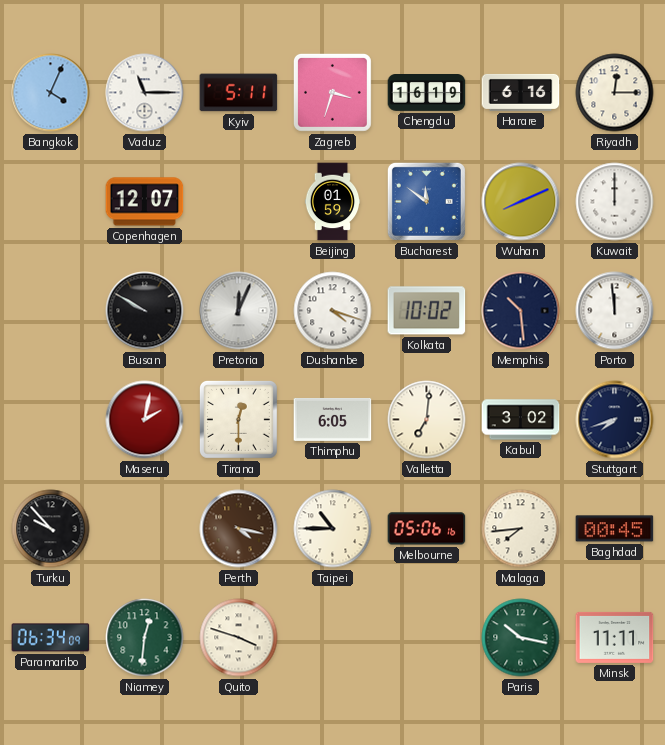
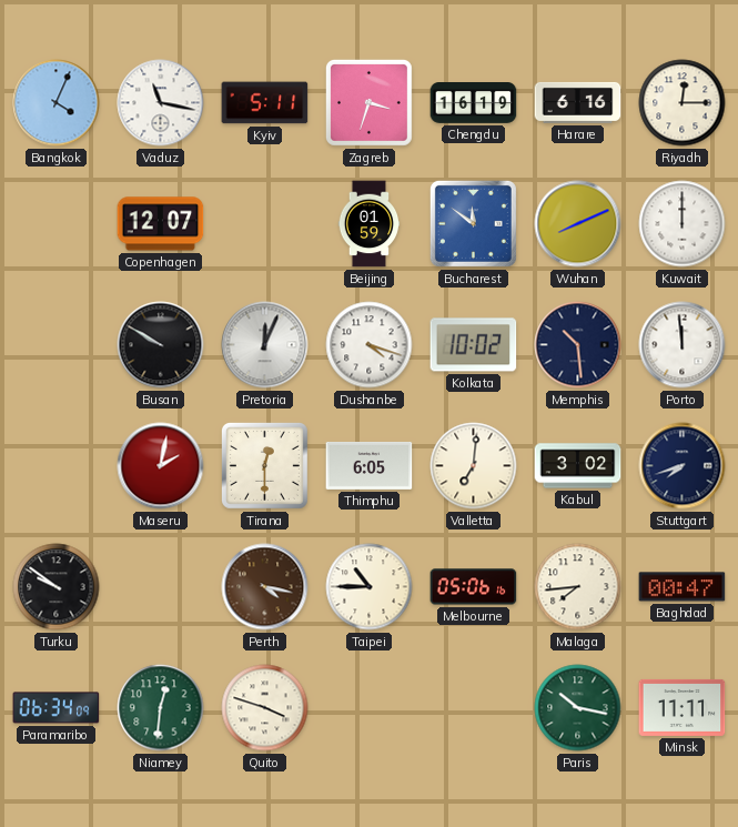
Vaduz: 11:15 -> 11:17 (161, 103)
Turku: 9:53 -> 9:51 (57, 587)
Baghdad: 00:45 -> 00:47 (683, 587)
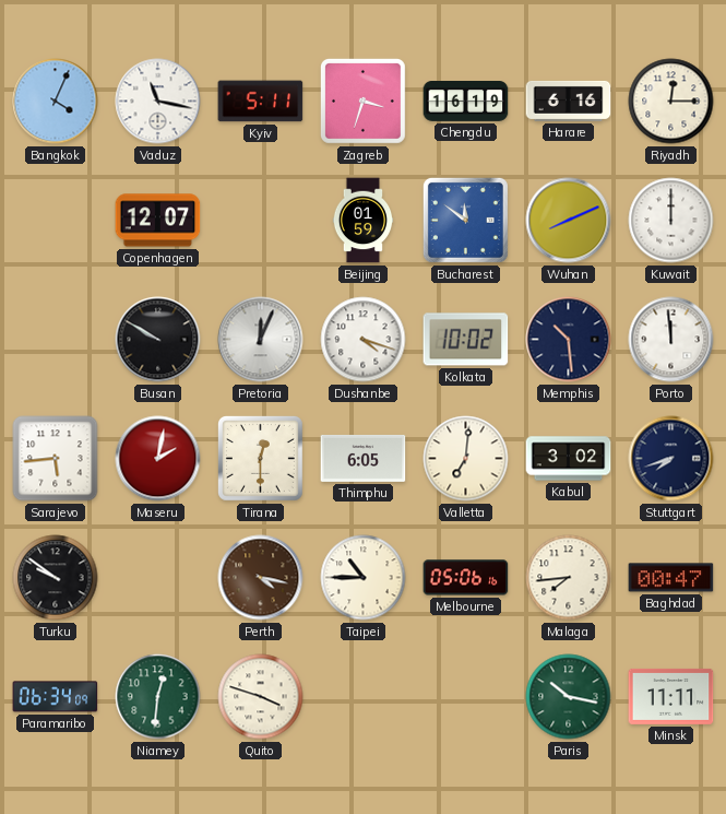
Sarajevo: none -> 5:44 (56, 459)
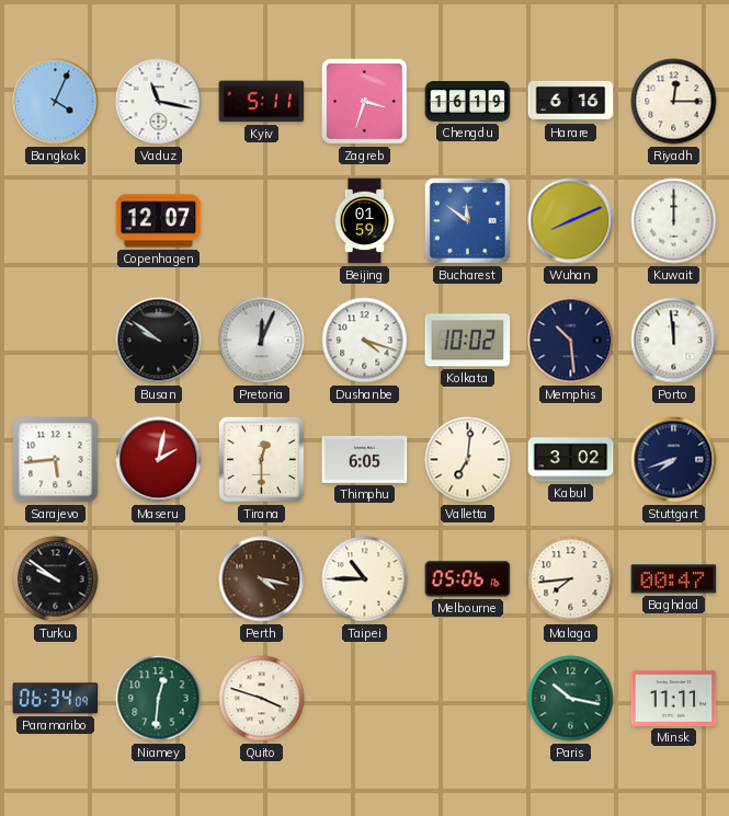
Busan: 9:50 -> 9:51 (159, 341)
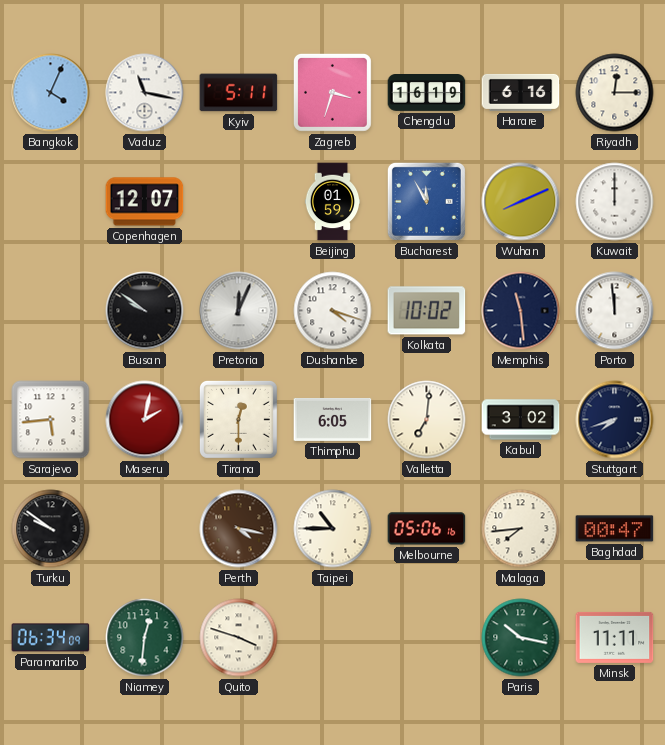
Bucharest: 11:51 -> 11:55 (426, 201)
Memphis: 10:29 -> 11:29 (521, 311)
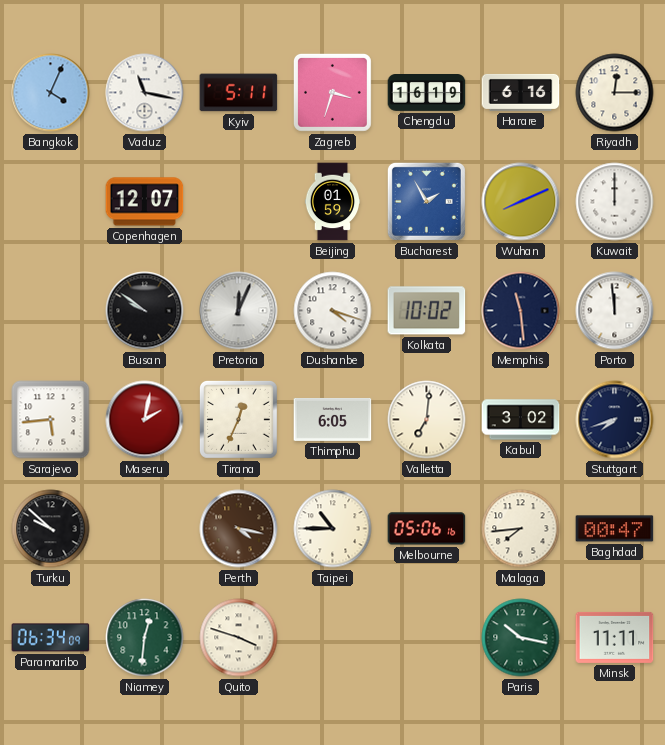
Bucharest: 11:55 -> 1:55 (426, 201)
Tirana: 12:30 -> 12:34 (238, 419)
Turku: 9:51 -> 9:52 (51, 529)
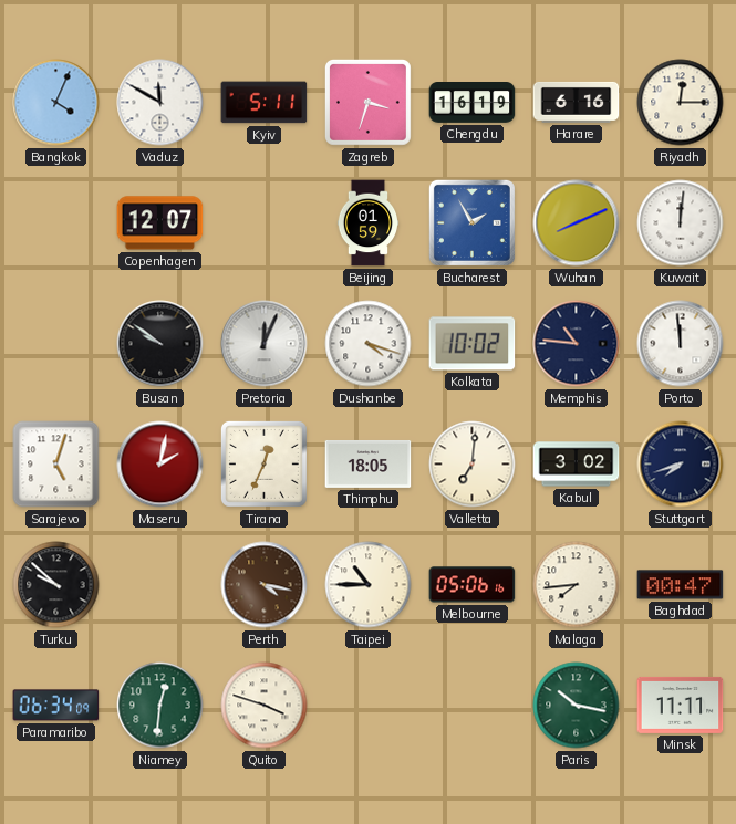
Vaduz: 11:17 -> 11:50 (160, 103)
Kuwait: 12:00 -> 12:01 (681, 223)
Memphis: 11:29 -> 10:46 (577, 344)
Sarajevo: 5:44 -> 5:03 (56, 465)
Thimphu: 6:05 -> 18:05 (369, 463)
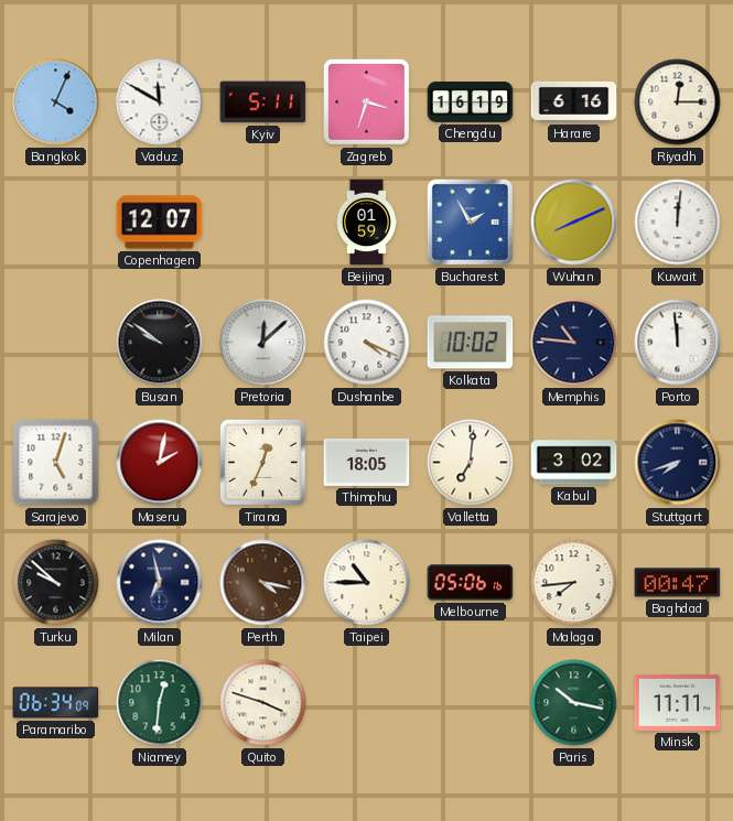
Pretoria: 12:04 -> 12:08 (263, 343)
Dushanbe: 4:18 -> 4:19 (367, 343)
Milan: none -> 6:58 (160, 583)
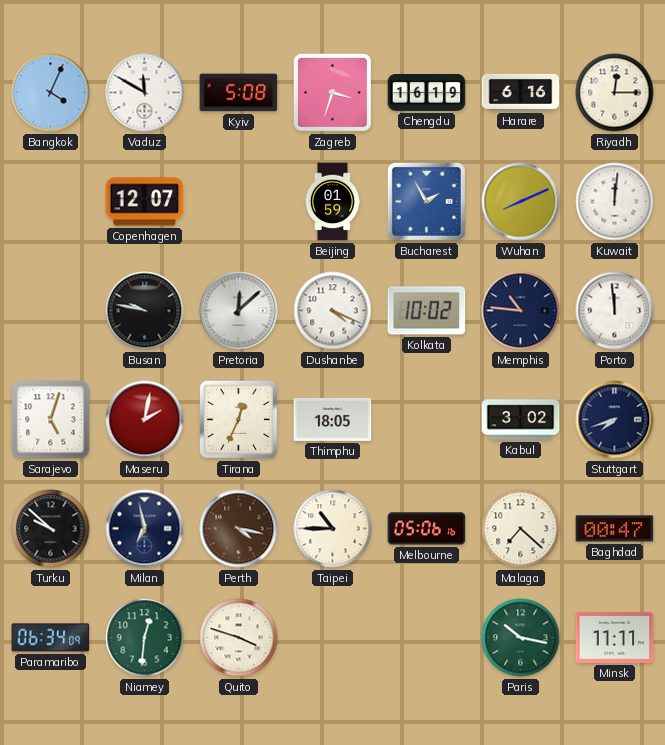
Kyiv: 5:11 -> 5:08 (239, 93)
Busan: 9:51 -> 9:47 (145, 311)
Valletta: 7:01 -> none (471, 463)
Malaga: 7:44 -> 7:22 (521, 529)
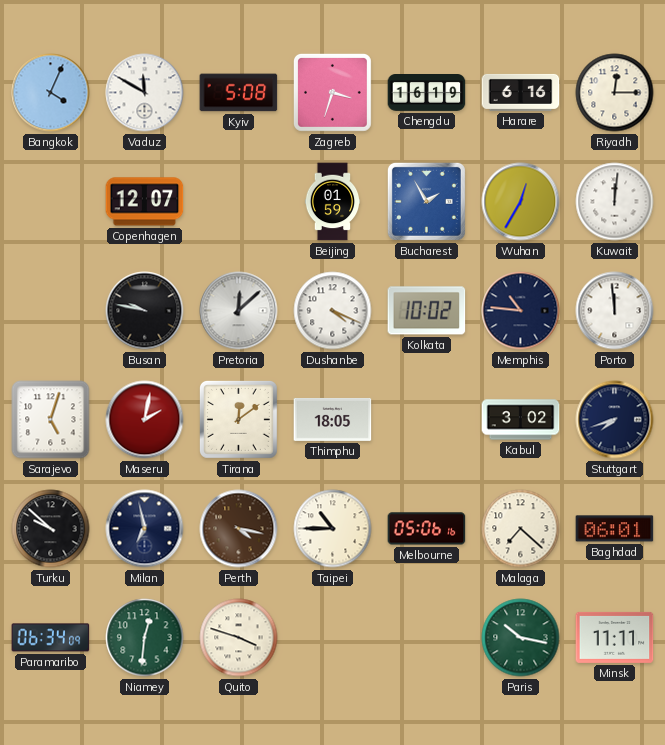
Wuhan: 8:11 -> 12:35 (521, 202)
Tirana: 12:34 -> 12:09 (238, 419)
Baghdad: 00:47 -> 06:01 (615, 529)
